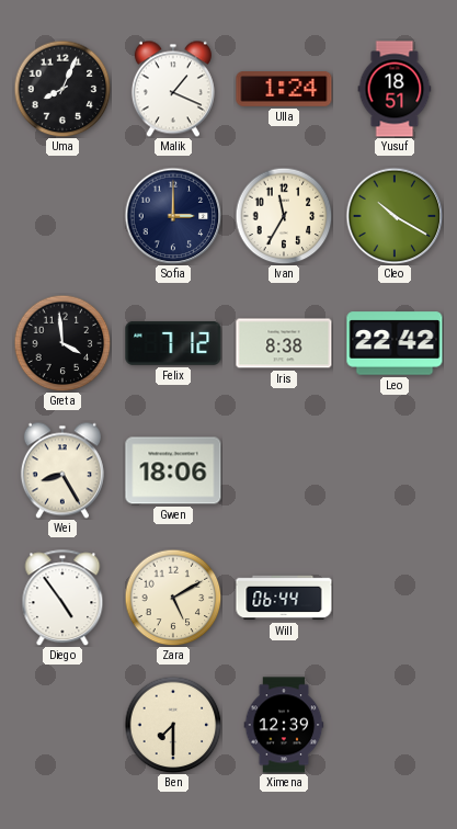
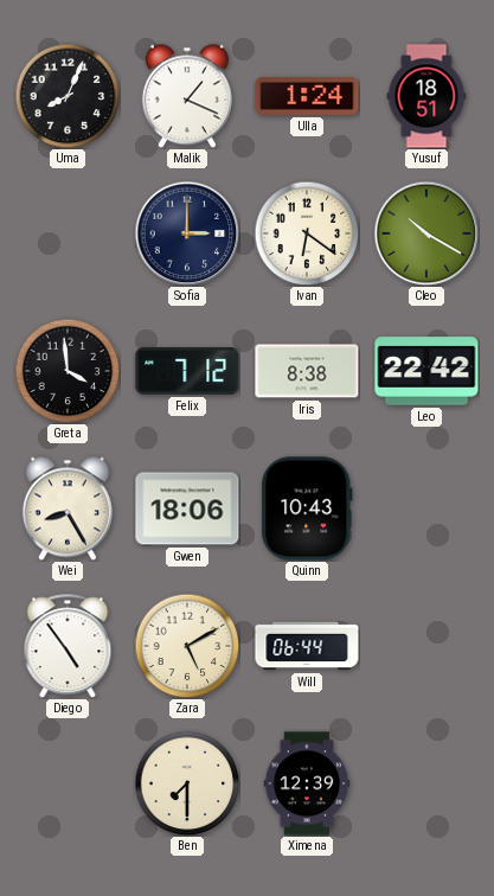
Ivan: 11:35 -> 6:21 (307, 233)
Quinn: none -> 10:43 (307, 508)
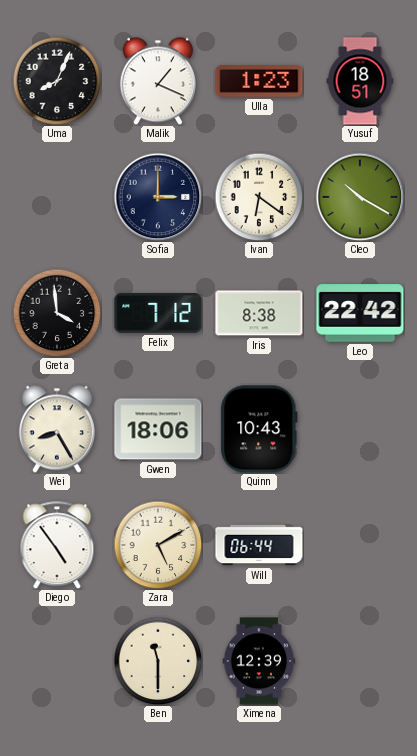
Ulla: 1:24 -> 1:23 (259, 82)
Ben: 7:30 -> 11:30 (158, 661)
